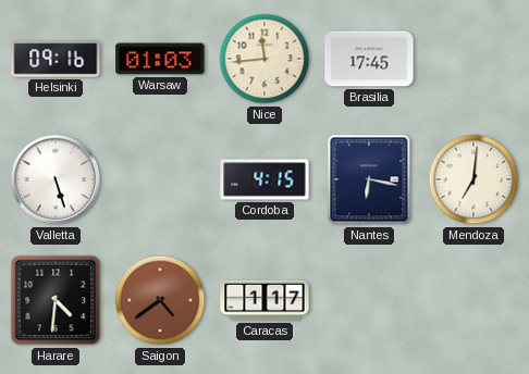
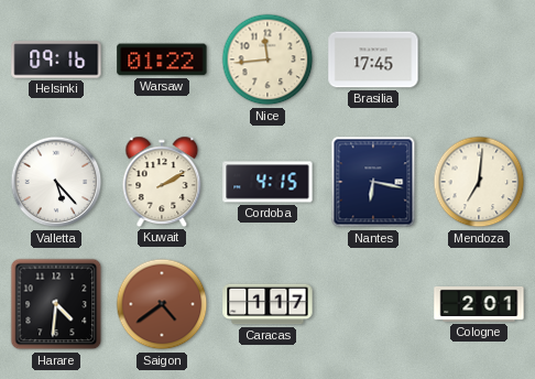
Warsaw: 01:03 -> 01:22 (162, 59)
Valletta: 5:27 -> 5:23 (56, 182)
Kuwait: none -> 2:10 (162, 182)
Cologne: none -> 2:01 (479, 304)
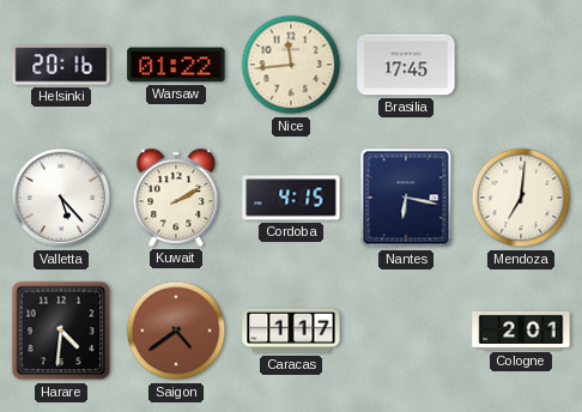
Helsinki: 09:16 -> 20:16 (61, 65)
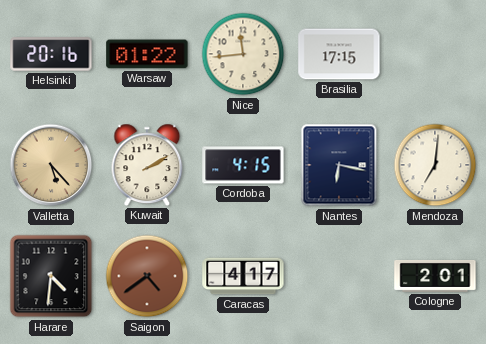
Brasilia: 17:45 -> 17:15 (339, 54)
Valletta dial: white -> champagne (51, 165)
Caracas: 1:17 -> 4:17 (243, 276)
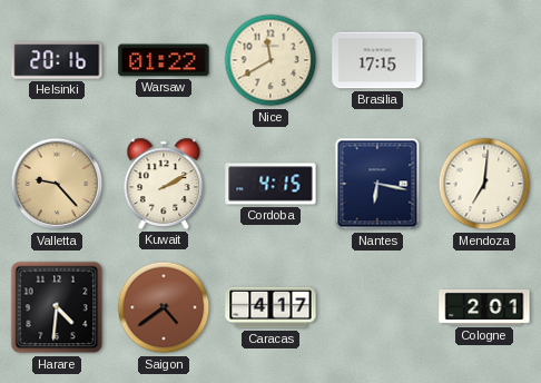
Nice: 11:44 -> 11:40 (270, 60)
Valletta: 5:23 -> 9:23 (57, 184)
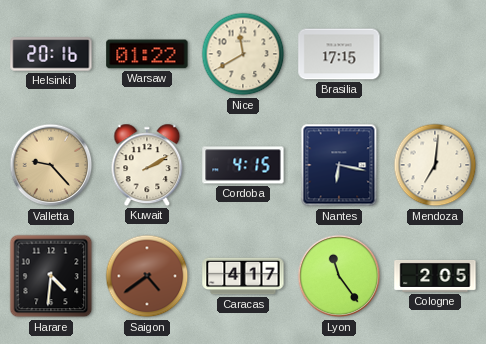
Lyon: none -> 11:24 (339, 276)
Cologne: 2:01 -> 2:05 (435, 276)
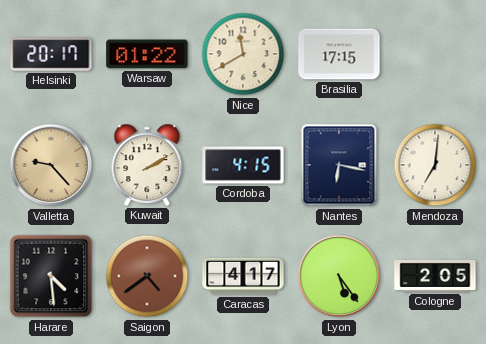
Helsinki: 20:16 -> 20:17 (51, 54)
Harare: 4:31 -> 4:29 (51, 276)
Lyon: 11:24 -> 5:24 (339, 276)
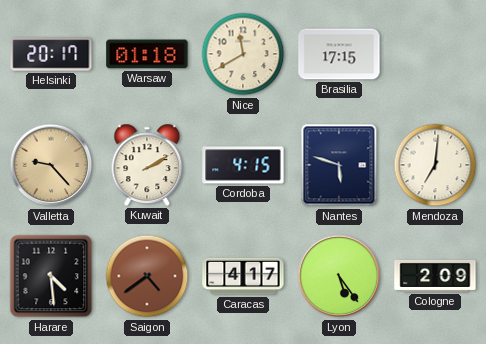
Warsaw: 01:22 -> 01:18 (147, 54)
Nantes: 6:17 -> 5:48 (339, 165)
Cologne: 2:05 -> 2:09 (435, 276)
